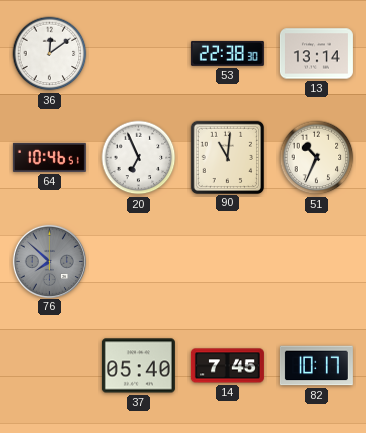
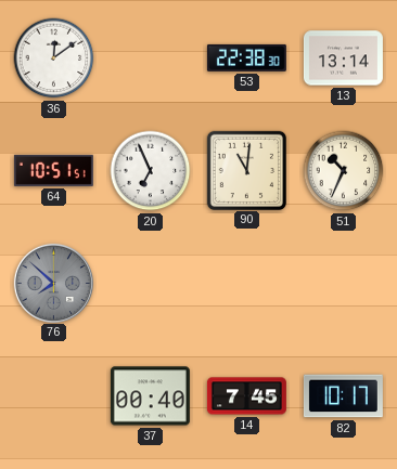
64: 10:46 -> 10:51 (53, 170)
37: 05:40 -> 00:40 (150, 396)
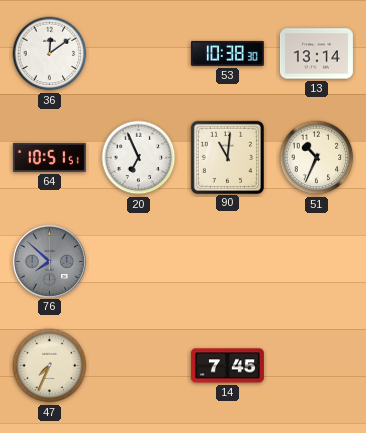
53: 22:38 -> 10:38 (227, 53)
47: none -> 7:34 (50, 366)
37: 00:40 -> none (150, 396)
82: 10:17 -> none (343, 396)
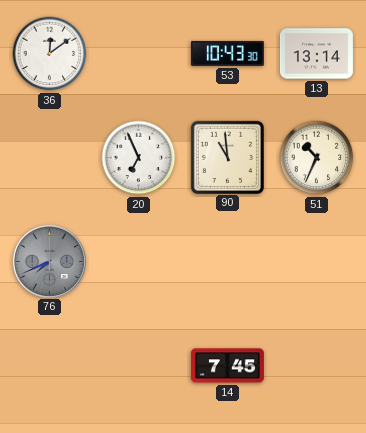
53: 10:38 -> 10:43 (227, 53)
64: 10:51 -> none (49, 157)
90: 11:01 -> 10:59 (227, 157)
76: 7:52 -> 7:41 (49, 261)
47: 7:34 -> none (50, 366)
